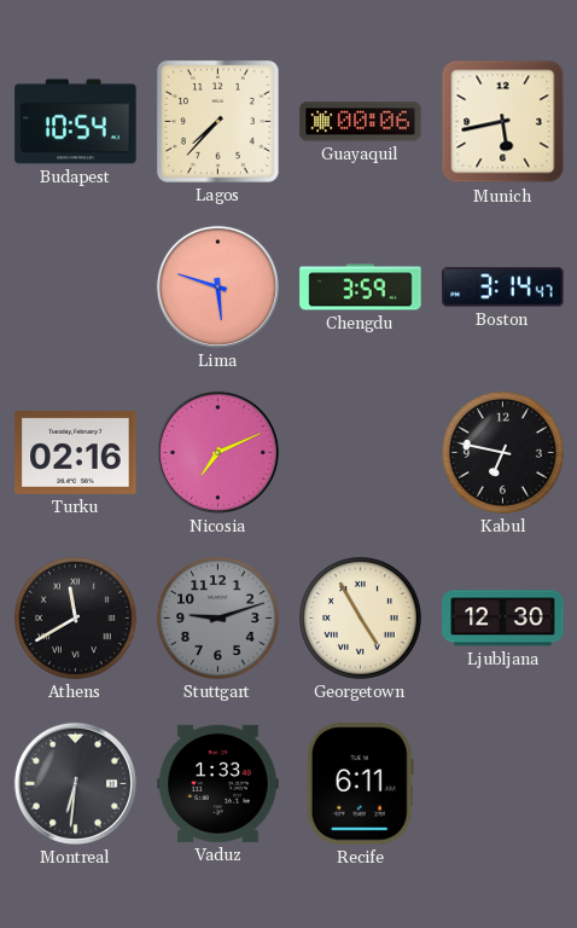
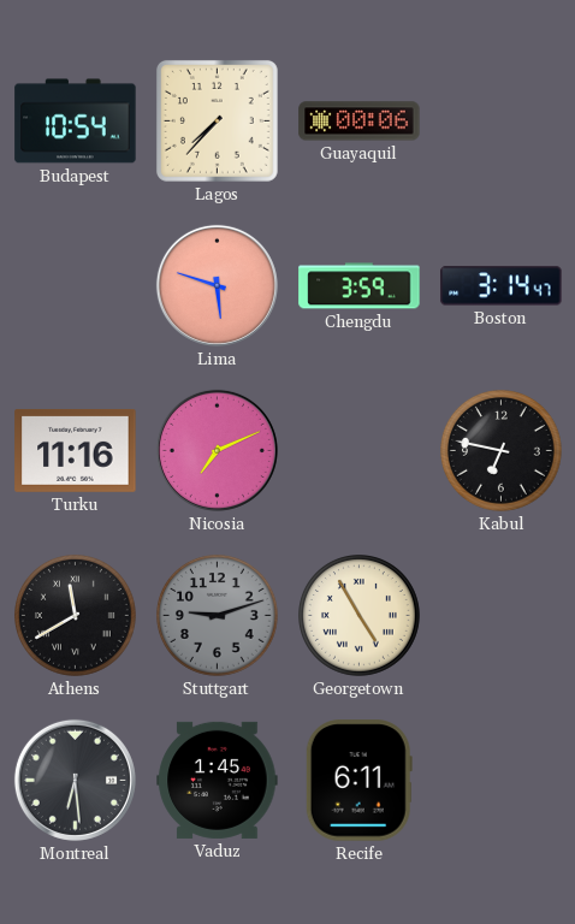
Munich: 5:43 -> none (503, 122)
Turku: 02:16 -> 11:16 (76, 450)
Ljubljana: 12:30 -> none (503, 619)
Montreal: 6:31 -> 6:29 (75, 780)
Vaduz: 1:33 -> 1:45 (218, 780)
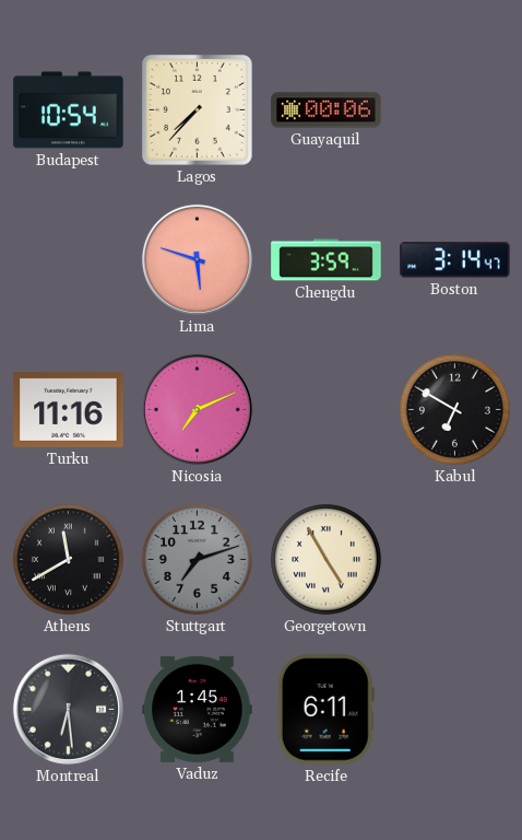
Kabul: 6:47 -> 6:50 (455, 410)
Stuttgart: 9:12 -> 7:12 (198, 560)
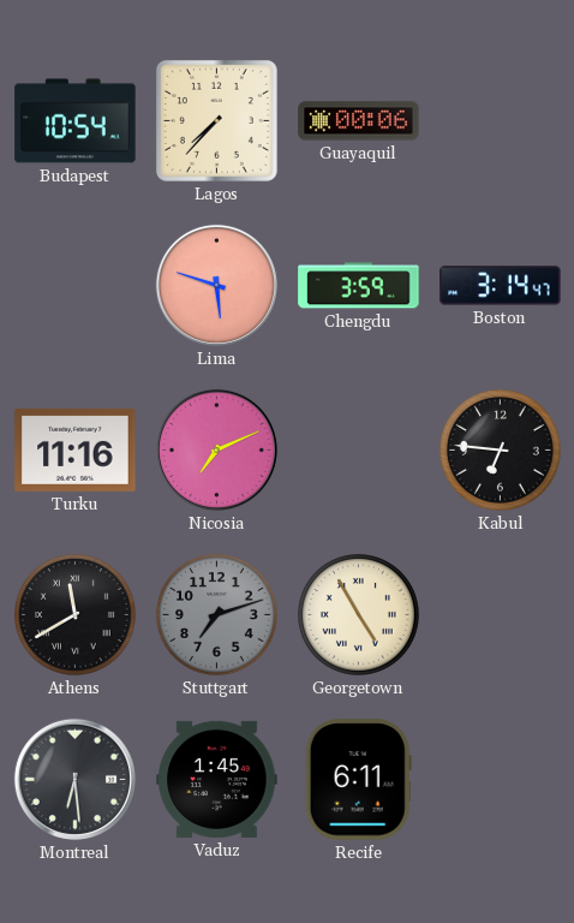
Kabul: 6:50 -> 6:46 (501, 451)
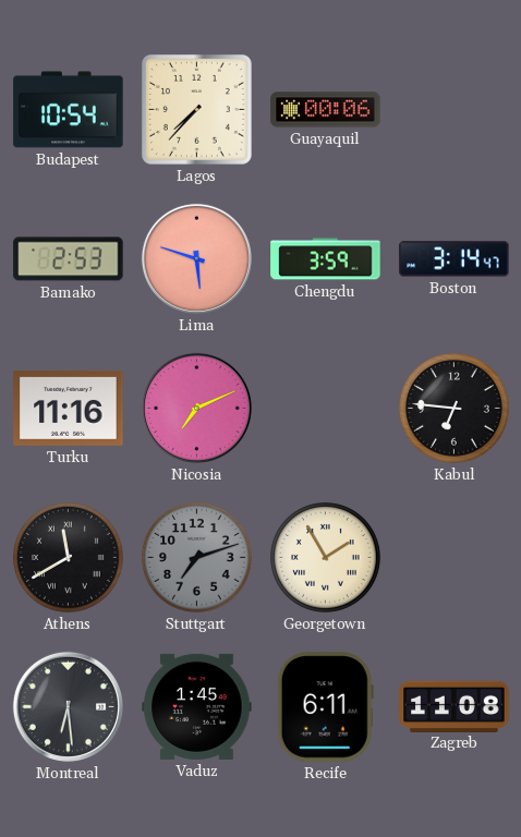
Bamako: none -> 2:53 (69, 259)
Georgetown: 4:55 -> 1:55 (326, 558)
Zagreb: none -> 11:08 (455, 706)
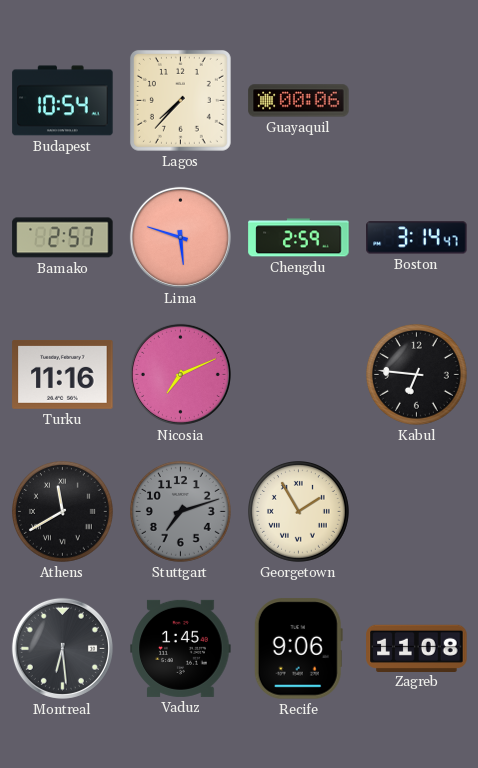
Bamako: 2:53 -> 2:57 (63, 238)
Chengdu: 3:59 -> 2:59 (299, 238)
Recife: 6:11 -> 9:06 (298, 649)
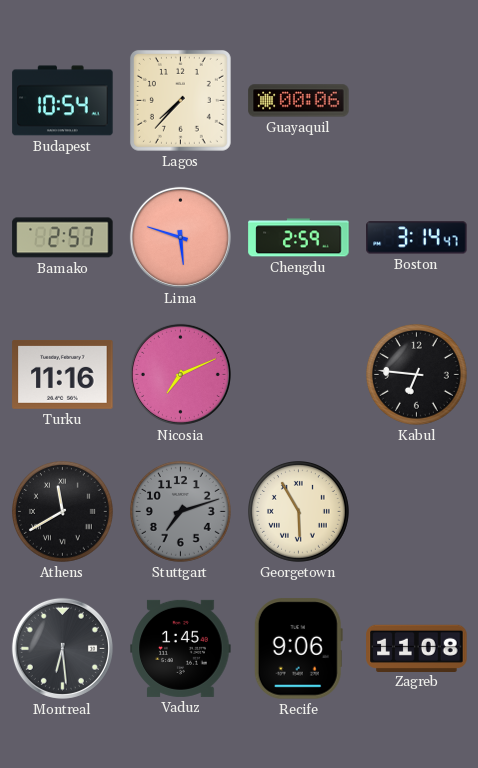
Georgetown: 1:55 -> 5:55 (299, 512)
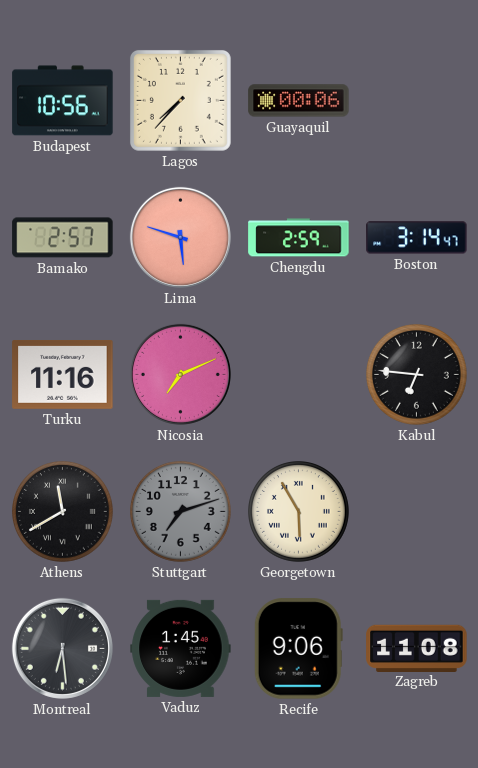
Budapest: 10:54 -> 10:56 (63, 101)
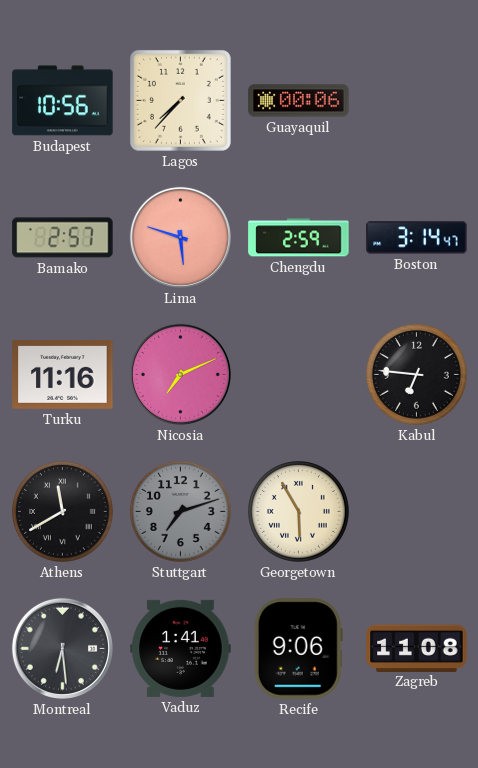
Vaduz: 1:45 -> 1:41 (181, 648)
